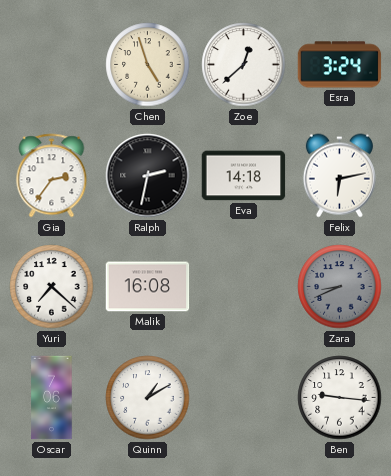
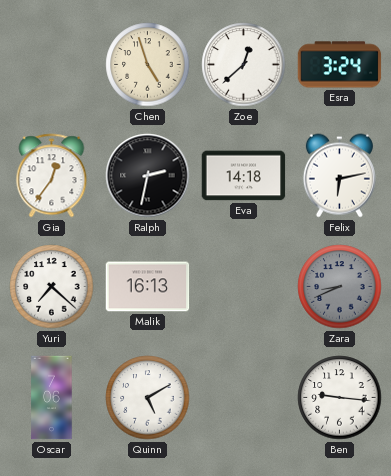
Gia: 2:36 -> 12:36 (52, 176)
Malik: 16:08 -> 16:13 (148, 287)
Quinn: 1:10 -> 5:10 (148, 398)
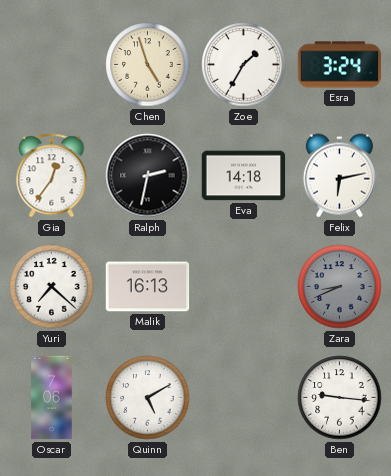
Zoe: 12:38 -> 1:35 (244, 65)
